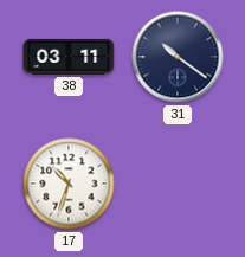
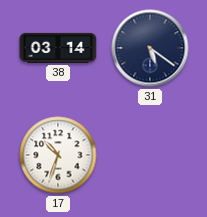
38: 03:11 -> 03:14 (58, 48)
31: 10:21 -> 5:21 (150, 48)
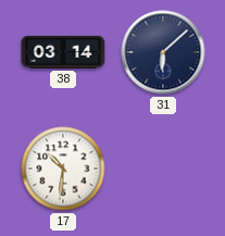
31: 5:21 -> 6:08 (163, 52)
17: 10:33 -> 10:31 (63, 169)
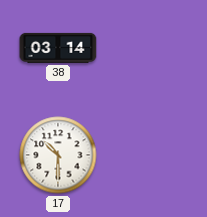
31: 6:08 -> none (163, 52)
17: 10:31 -> 10:30 (58, 155)
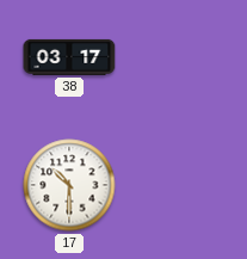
38: 03:14 -> 03:17 (69, 57)
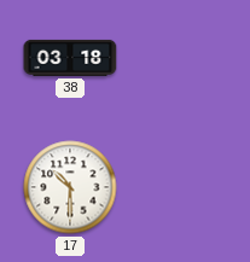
38: 03:17 -> 03:18 (70, 58)
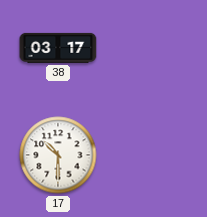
38: 03:18 -> 03:17 (58, 48)
